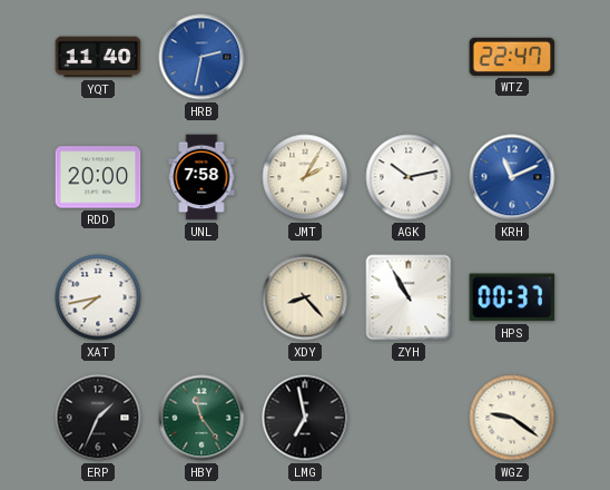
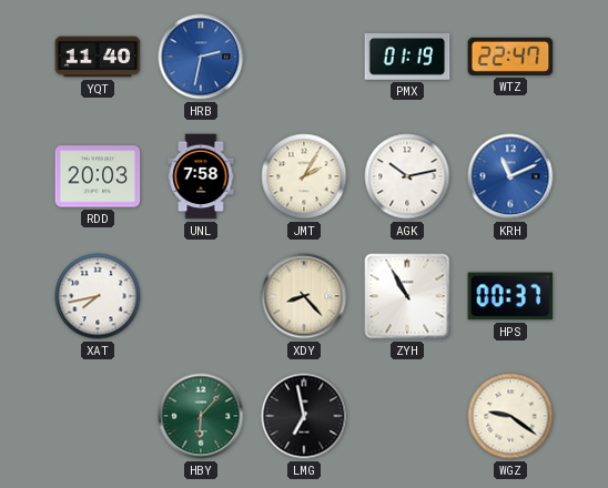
PMX: none -> 01:19 (407, 58)
RDD: 20:00 -> 20:03 (98, 176)
ERP: 1:34 -> none (98, 418)
HBY: 11:24 -> 6:07 (201, 416)
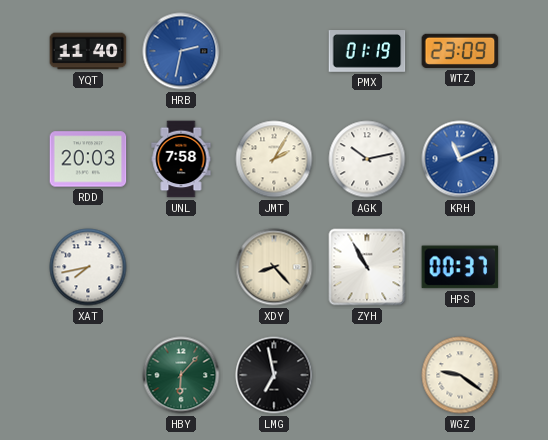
WTZ: 22:47 -> 23:09 (460, 51)
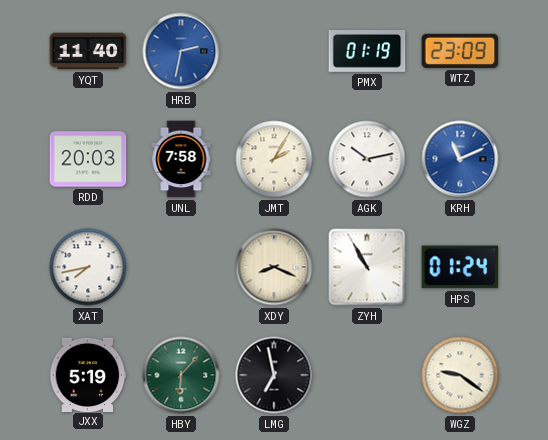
XDY: 8:23 -> 8:19 (274, 267)
HPS: 00:37 -> 01:24 (460, 267)
JXX: none -> 5:19 (88, 374)
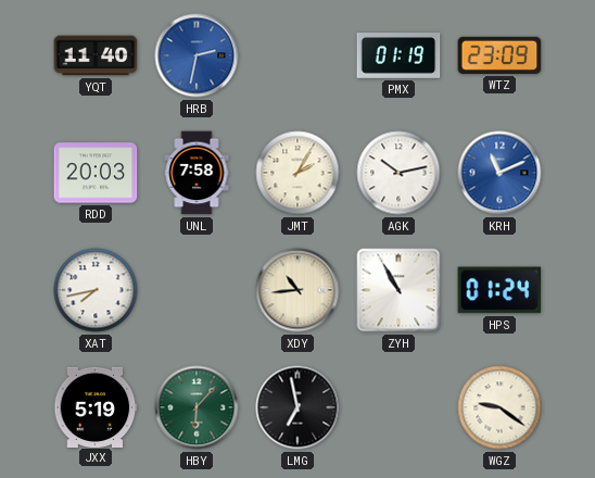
XDY: 8:19 -> 10:44 (297, 290)
